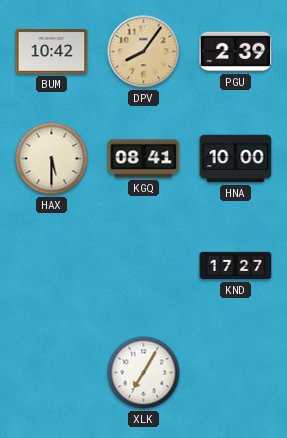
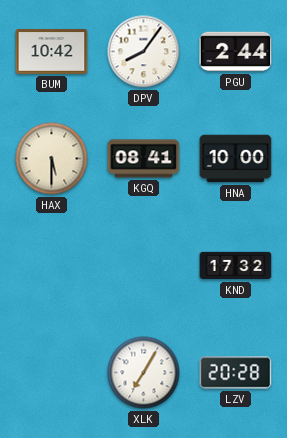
DPV dial: champagne -> white (144, 52)
PGU: 2:39 -> 2:44 (236, 52)
KND: 17:27 -> 17:32 (236, 266)
LZV: none -> 20:28 (236, 373)
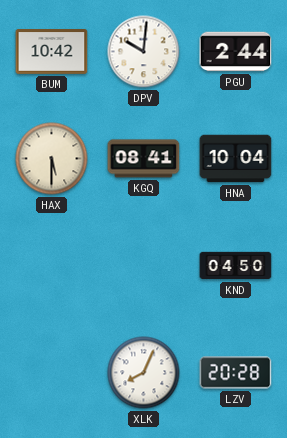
DPV: 8:06 -> 10:01 (144, 52)
HNA: 10:00 -> 10:04 (236, 159)
KND: 17:32 -> 04:50 (236, 266)
XLK: 7:05 -> 8:04 (144, 373)
